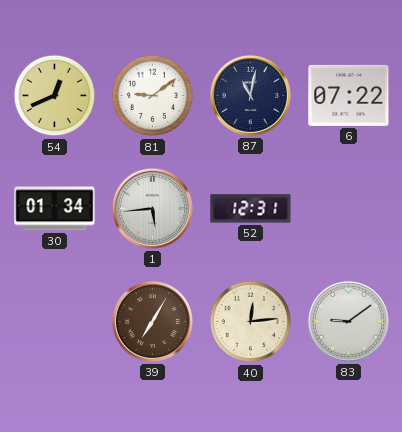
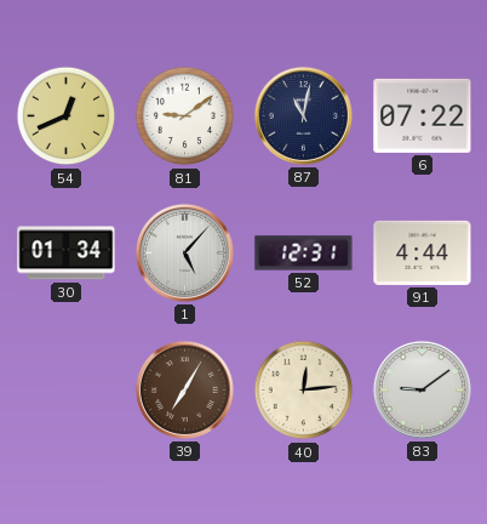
1: 5:44 -> 5:07 (184, 252)
91: none -> 4:44 (423, 252)
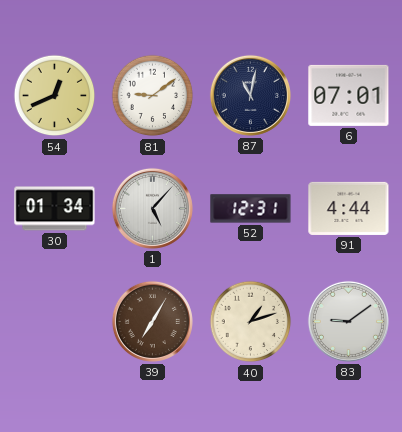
6: 07:22 -> 07:01 (349, 95)
40: 12:14 -> 1:12 (251, 322)
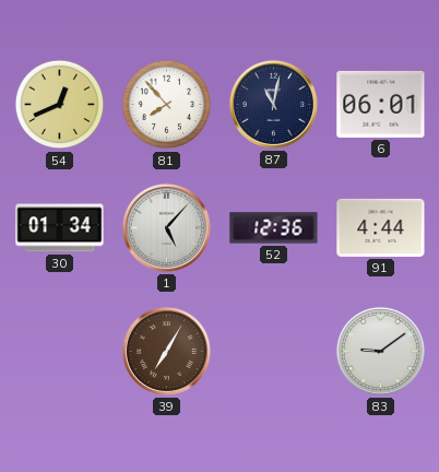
81: 9:09 -> 7:53 (167, 105)
6: 07:01 -> 06:01 (381, 104)
52: 12:31 -> 12:36 (274, 228)
40: 1:12 -> none (251, 322)
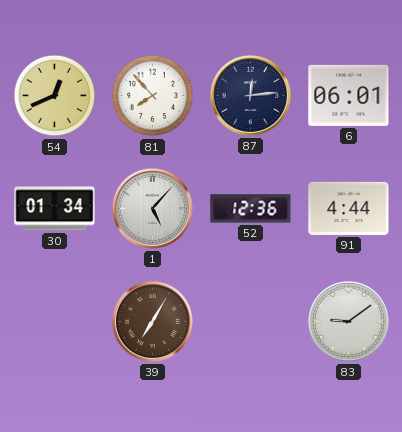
87: 11:02 -> 12:14 (250, 95)
